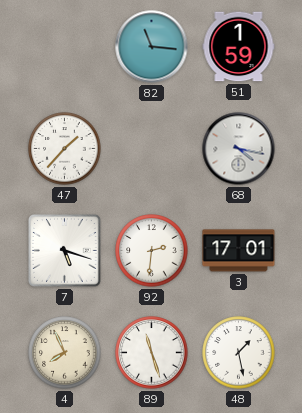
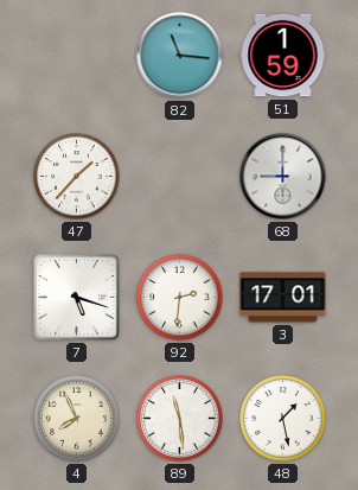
68: 4:17 -> 9:00 (283, 177)
89: 11:27 -> 11:29 (180, 419)
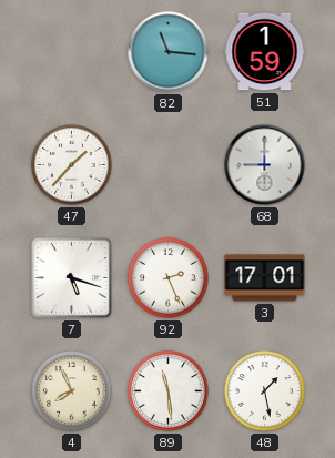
92: 2:31 -> 2:26 (169, 278)
